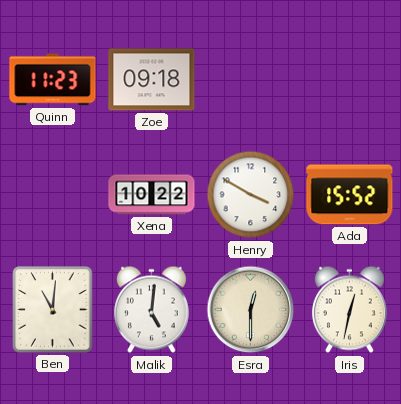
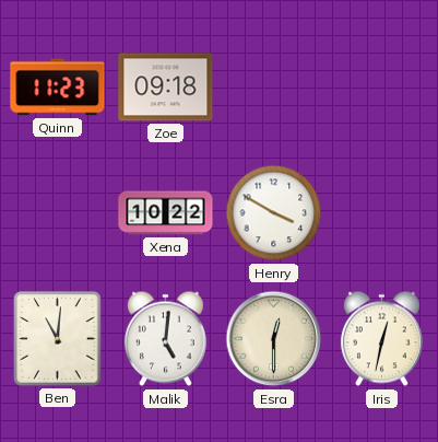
Ada: 15:52 -> none (350, 195)
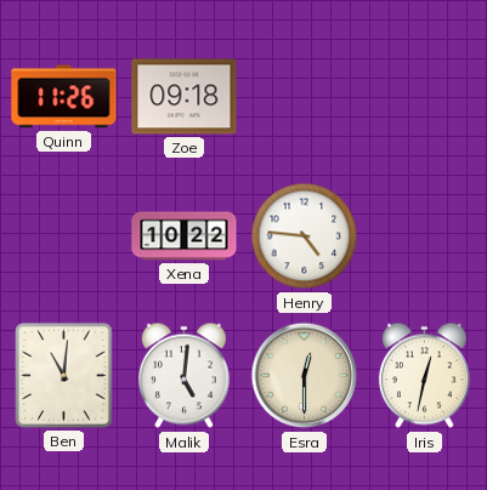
Quinn: 11:23 -> 11:26 (64, 97)
Henry: 3:50 -> 4:46 (305, 237)
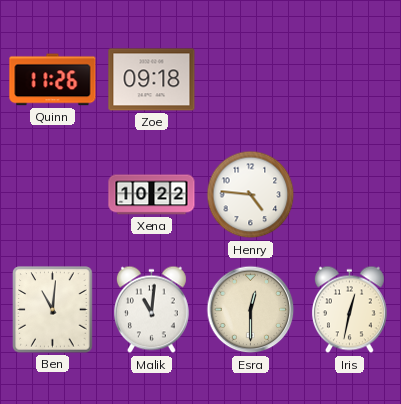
Malik: 5:01 -> 11:01 (151, 310)
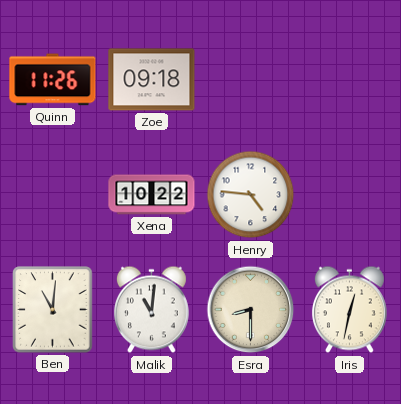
Esra: 12:30 -> 8:30 (251, 310)
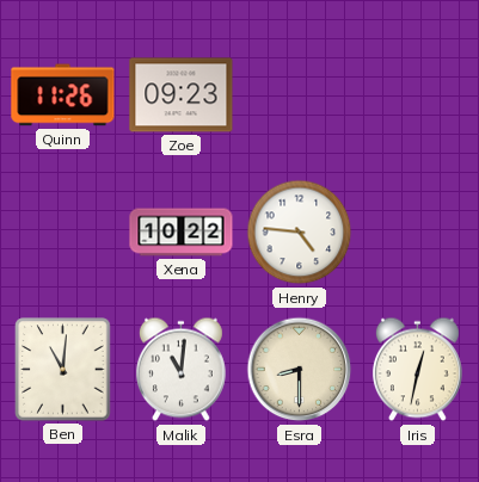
Zoe: 09:18 -> 09:23 (182, 95)
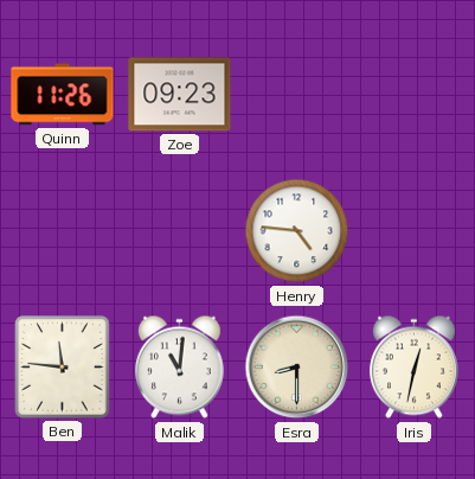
Xena: 10:22 -> none (182, 233)
Ben: 11:01 -> 11:46 (63, 368)
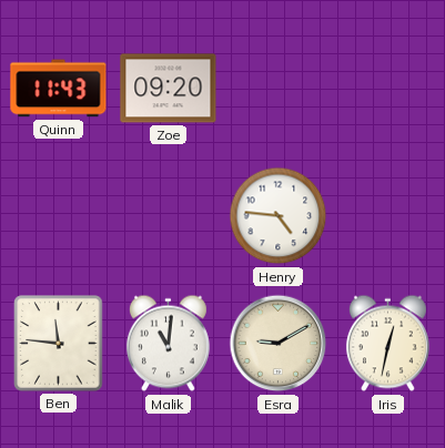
Quinn: 11:26 -> 11:43 (59, 89)
Zoe: 09:23 -> 09:20 (169, 89)
Esra: 8:30 -> 9:10 (279, 344)
